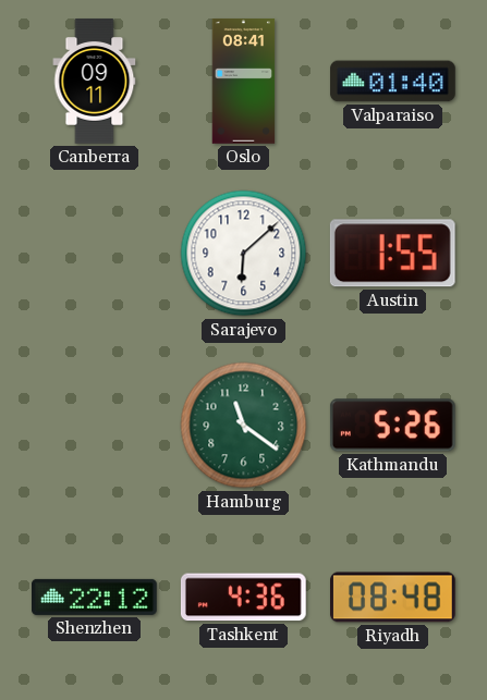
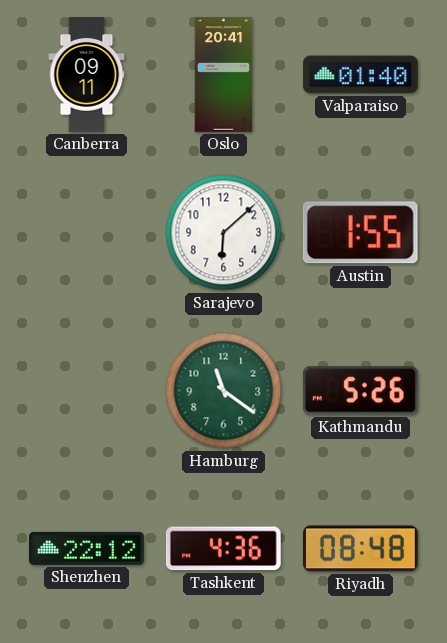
Oslo: 08:41 -> 20:41 (224, 75)
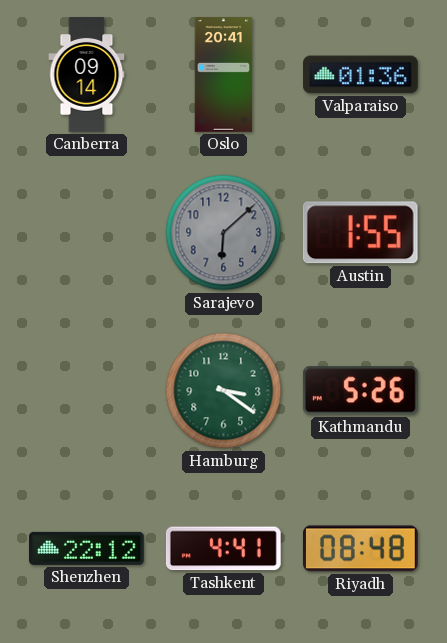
Canberra: 09:11 -> 09:14 (87, 75)
Valparaiso: 01:40 -> 01:36 (361, 75)
Sarajevo dial: white -> grey (224, 233)
Hamburg: 11:21 -> 3:21 (224, 391)
Tashkent: 4:36 -> 4:41 (223, 549)
